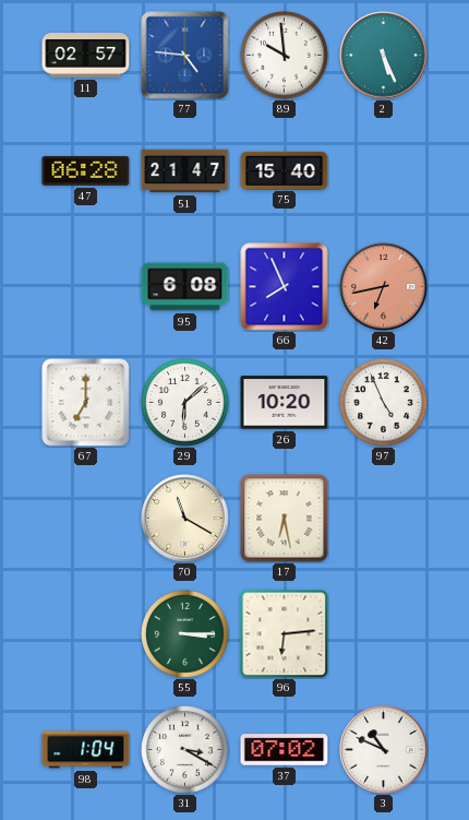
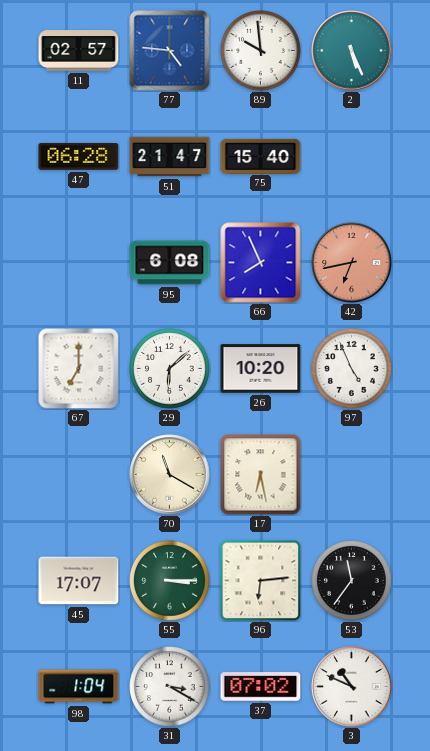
45: none -> 17:07 (79, 581)
53: none -> 11:36 (352, 581)
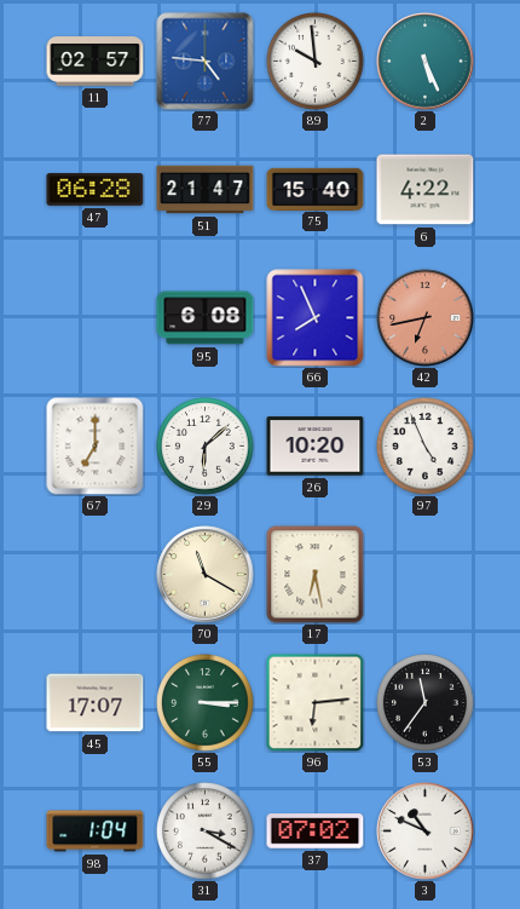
6: none -> 4:22 (426, 190)
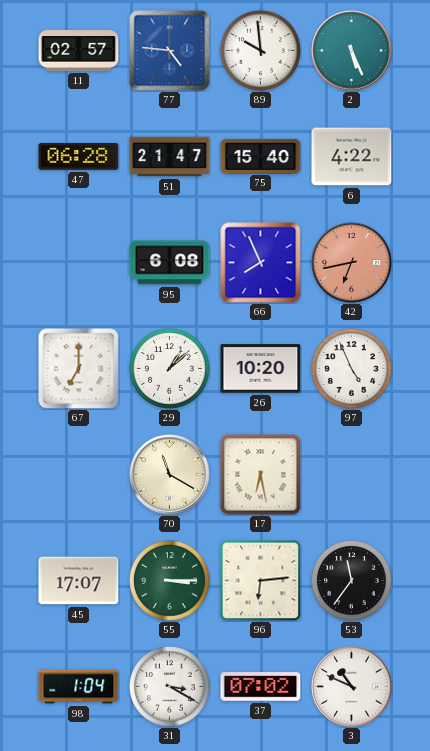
29: 6:08 -> 1:08 (170, 369)
